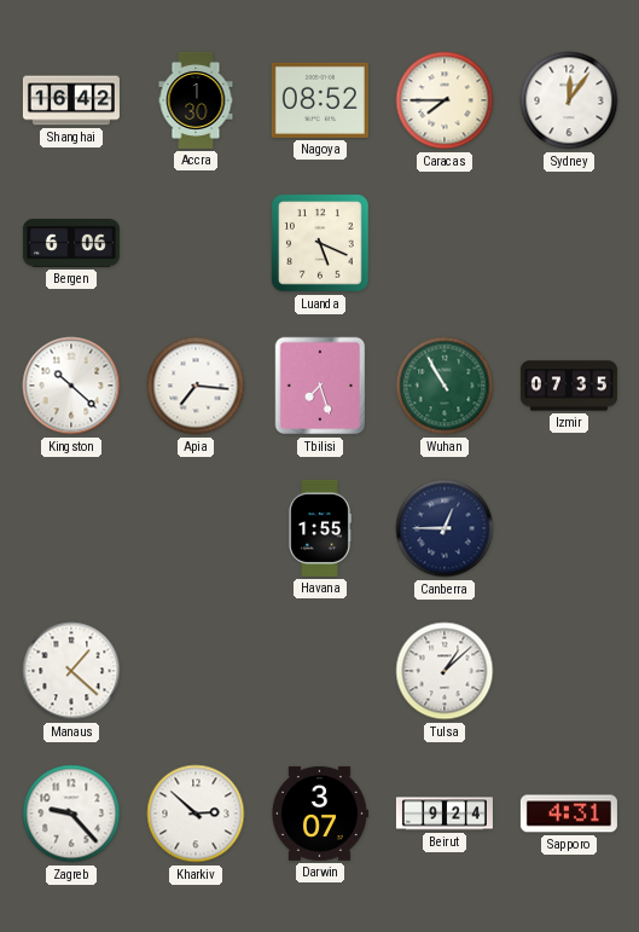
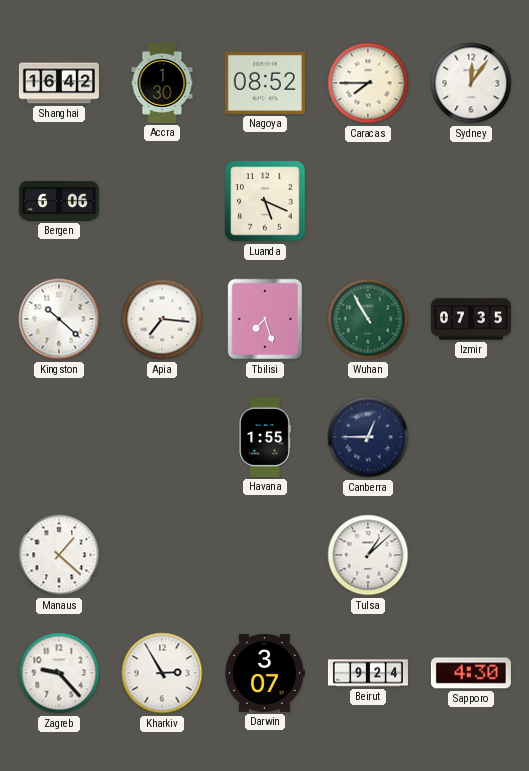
Kharkiv: 2:52 -> 2:55 (162, 673)
Sapporo: 4:31 -> 4:30 (471, 673)
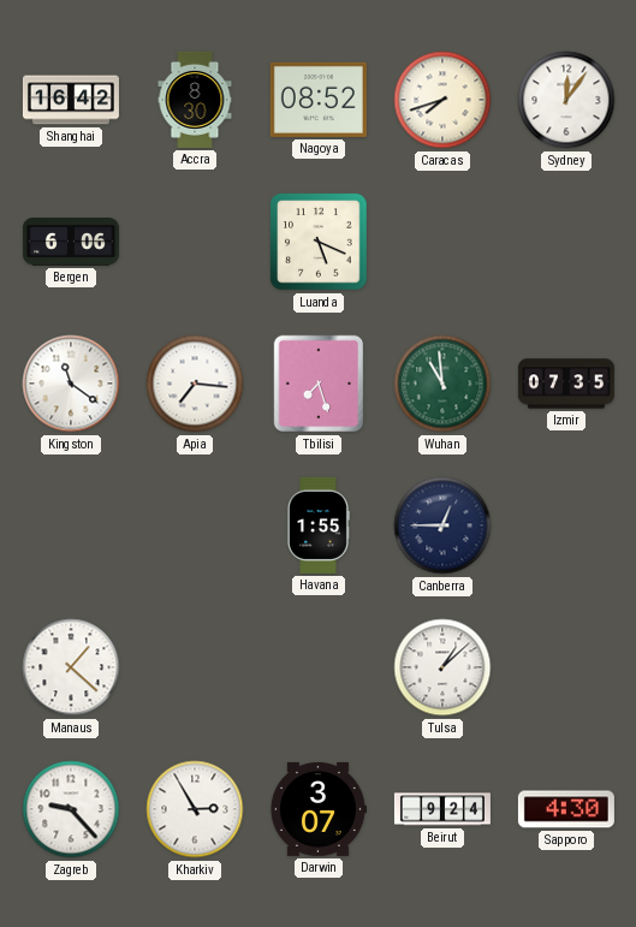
Accra: 1:30 -> 8:30 (195, 100)
Caracas: 7:45 -> 7:42 (442, 100)
Kingston: 10:22 -> 11:21 (71, 384)
Wuhan: 10:55 -> 10:59 (442, 384)
